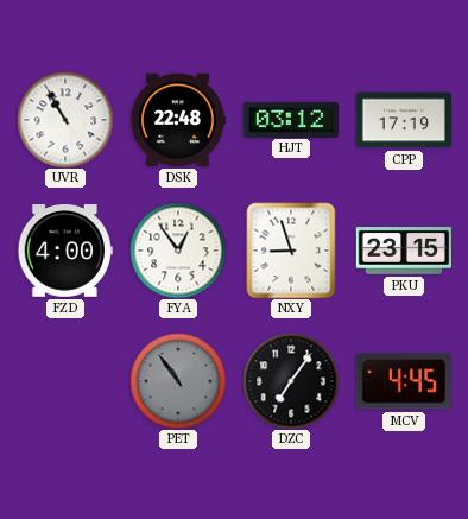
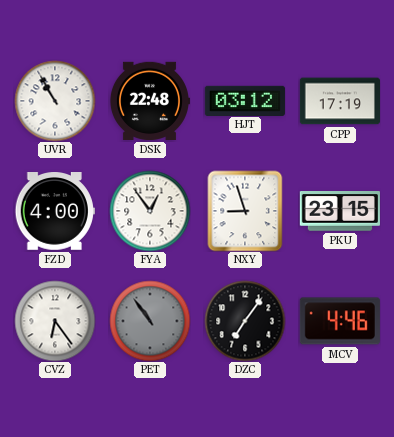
CVZ: none -> 6:24 (55, 321)
MCV: 4:45 -> 4:46 (340, 321)
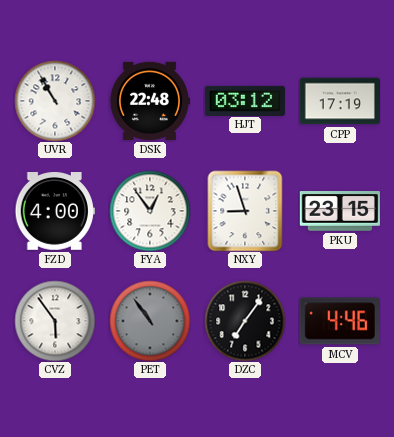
CVZ: 6:24 -> 5:54 (55, 321)
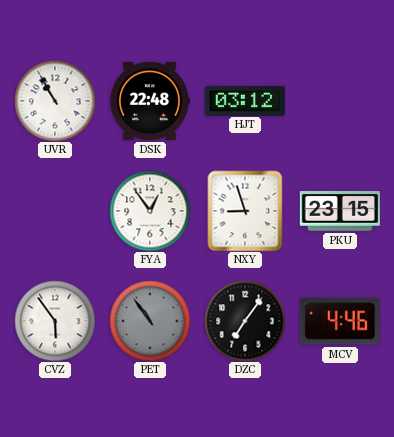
CPP: 17:19 -> none (339, 101)
FZD: 4:00 -> none (55, 212)
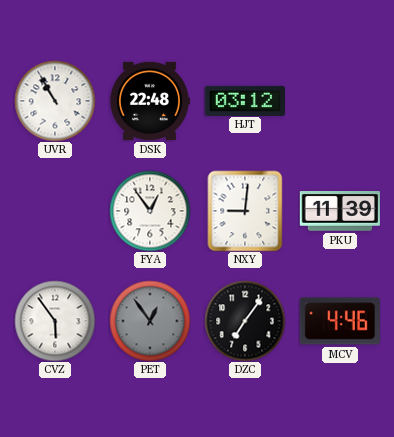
NXY: 8:57 -> 9:01 (245, 211)
PKU: 23:15 -> 11:39 (340, 211)
PET: 10:54 -> 12:54 (150, 321)
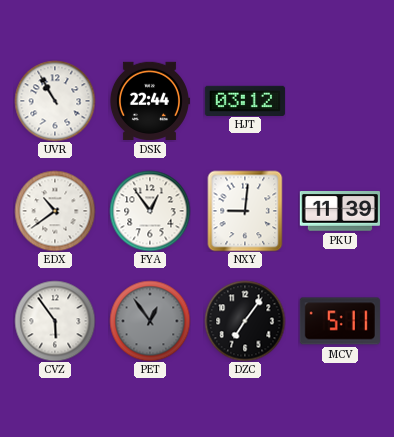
DSK: 22:48 -> 22:44 (150, 101)
EDX: none -> 10:39 (55, 211)
MCV: 4:46 -> 5:11 (340, 321)
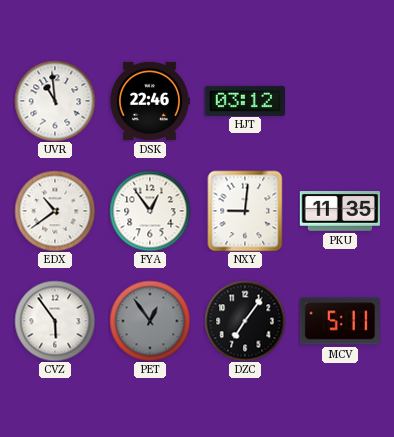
UVR: 10:55 -> 10:59 (55, 101)
DSK: 22:44 -> 22:46 (150, 101)
PKU: 11:39 -> 11:35 (340, 211)
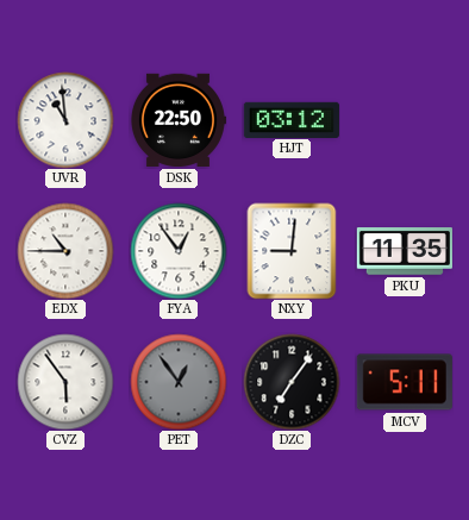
DSK: 22:46 -> 22:50 (179, 120)
EDX: 10:39 -> 10:45 (65, 251)
